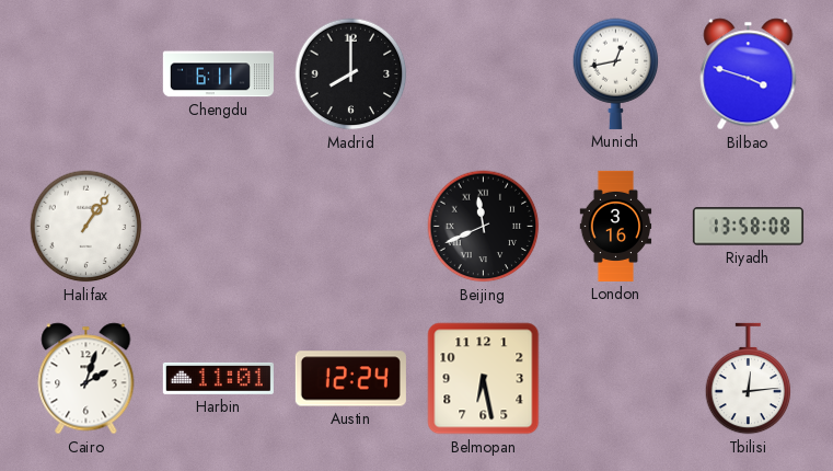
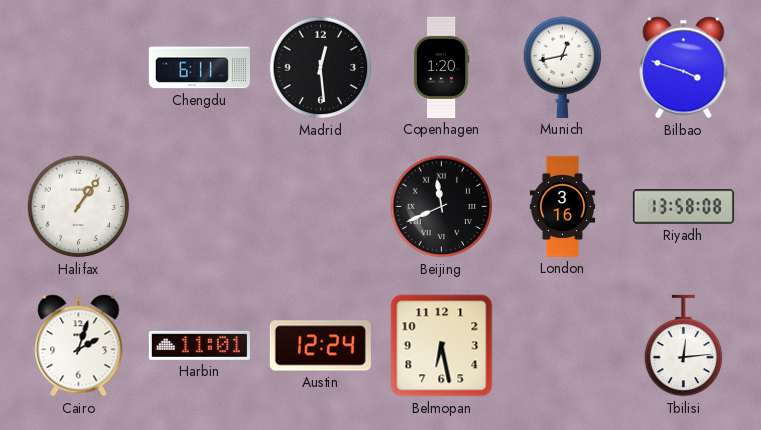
Madrid: 8:00 -> 12:29 (321, 68)
Copenhagen: none -> 1:20 (441, 67)
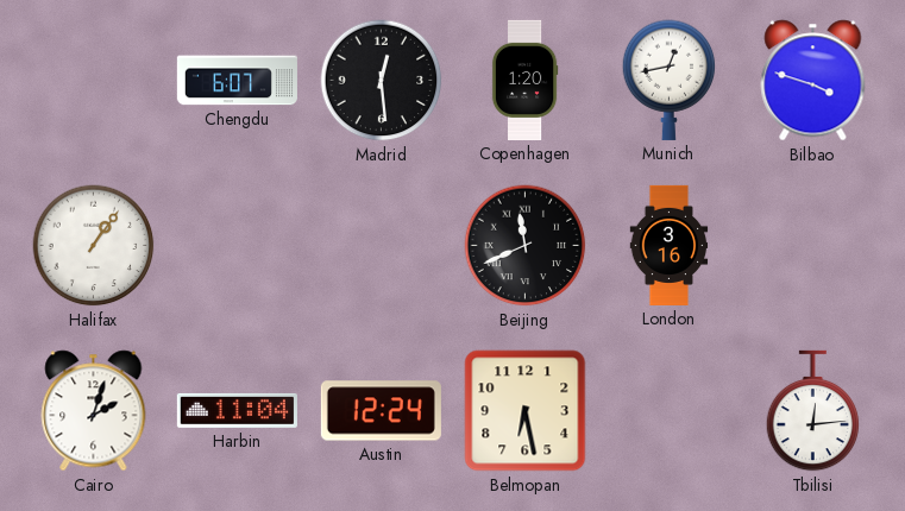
Chengdu: 6:11 -> 6:07 (237, 81)
Riyadh: 13:58 -> none (683, 207)
Harbin: 11:01 -> 11:04 (237, 410)
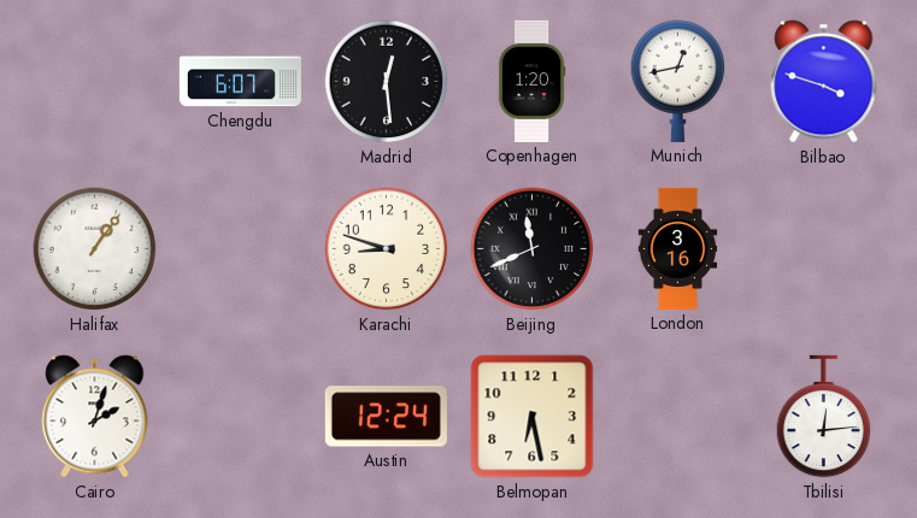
Karachi: none -> 8:48 (387, 249)
Harbin: 11:04 -> none (237, 410)
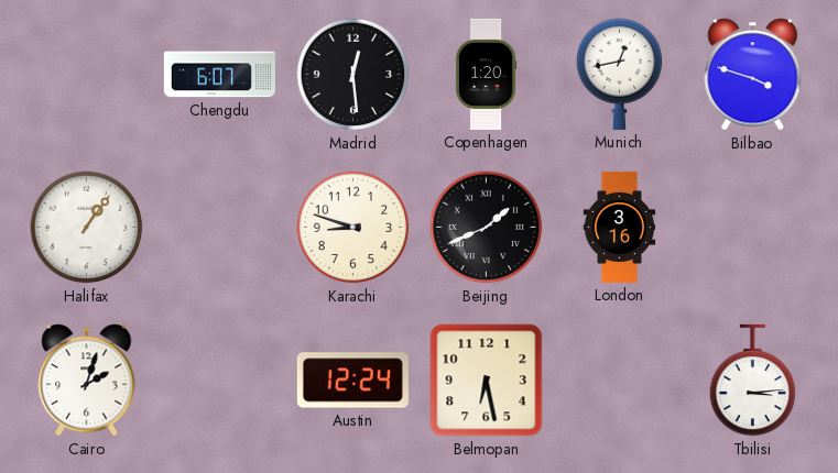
Beijing: 11:41 -> 1:41 (487, 228)
Tbilisi: 12:14 -> 3:14 (753, 381)
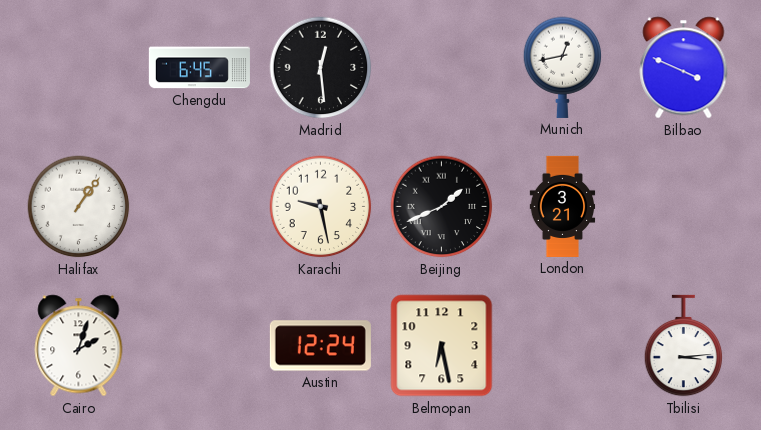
Chengdu: 6:07 -> 6:45 (199, 68)
Copenhagen: 1:20 -> none (486, 74)
Bilbao: 3:48 -> 3:49 (684, 68)
Karachi: 8:48 -> 9:28 (321, 207)
London: 3:16 -> 3:21 (563, 206)
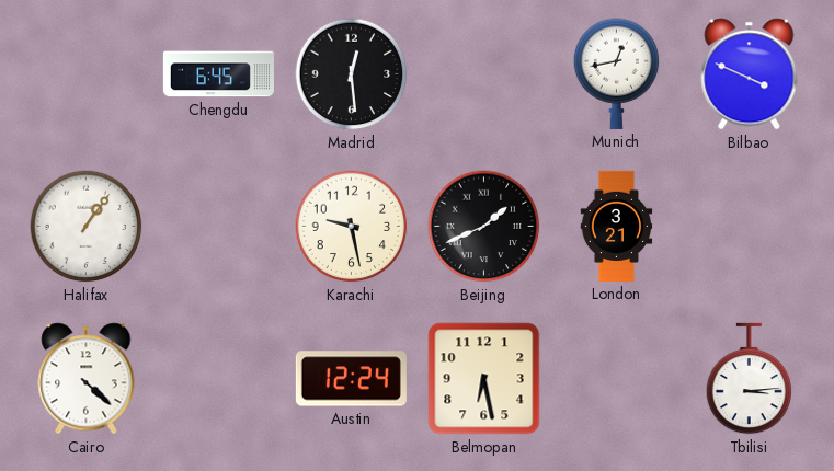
Cairo: 2:03 -> 4:22 (87, 379)
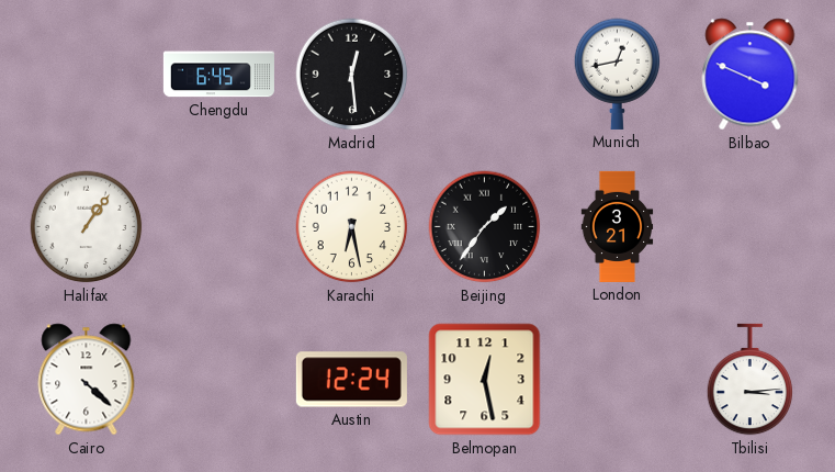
Karachi: 9:28 -> 6:28 (352, 227)
Beijing: 1:41 -> 1:36 (485, 227)
Belmopan: 6:28 -> 12:28 (485, 380)
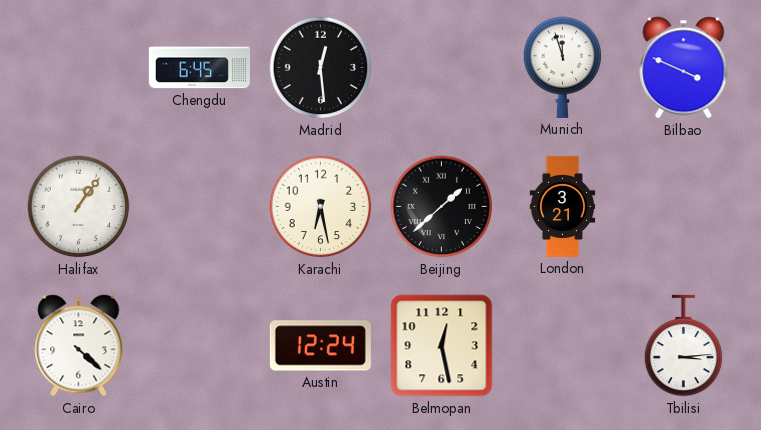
Munich: 12:43 -> 11:57 (563, 67)
Beijing: 1:36 -> 1:38 (442, 207)
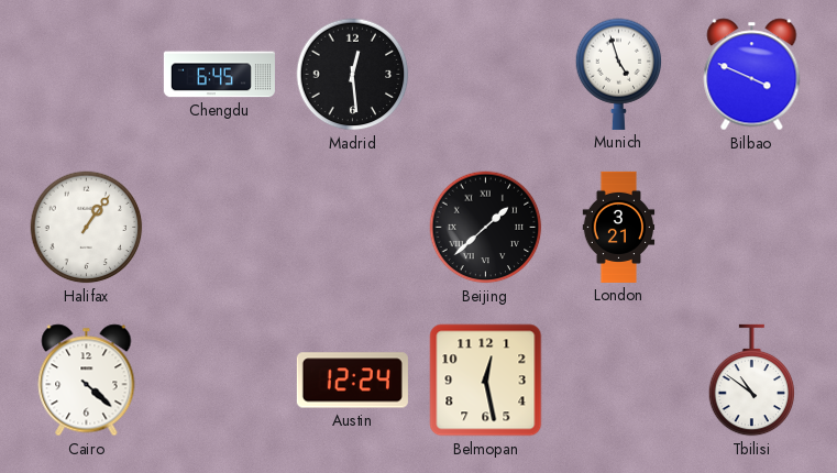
Munich: 11:57 -> 4:57 (619, 74)
Karachi: 6:28 -> none (321, 207)
Tbilisi: 3:14 -> 10:51 (752, 381)
